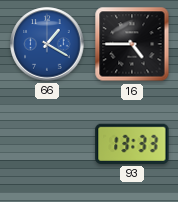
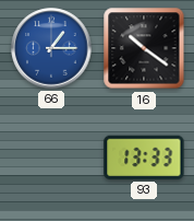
66: 1:20 -> 1:15 (51, 48)
16: 4:45 -> 10:21 (144, 48)
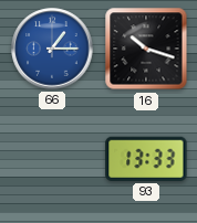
16: 10:21 -> 10:18 (146, 49)
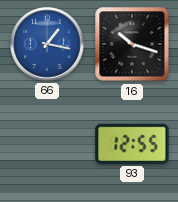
66: 1:15 -> 1:17 (47, 44)
93: 13:33 -> 12:55 (132, 144)
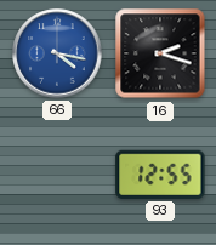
66: 1:17 -> 4:17 (57, 53)
16: 10:18 -> 2:18 (160, 53)
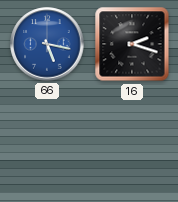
66: 4:17 -> 5:17 (47, 44)
93: 12:55 -> none (160, 175)
